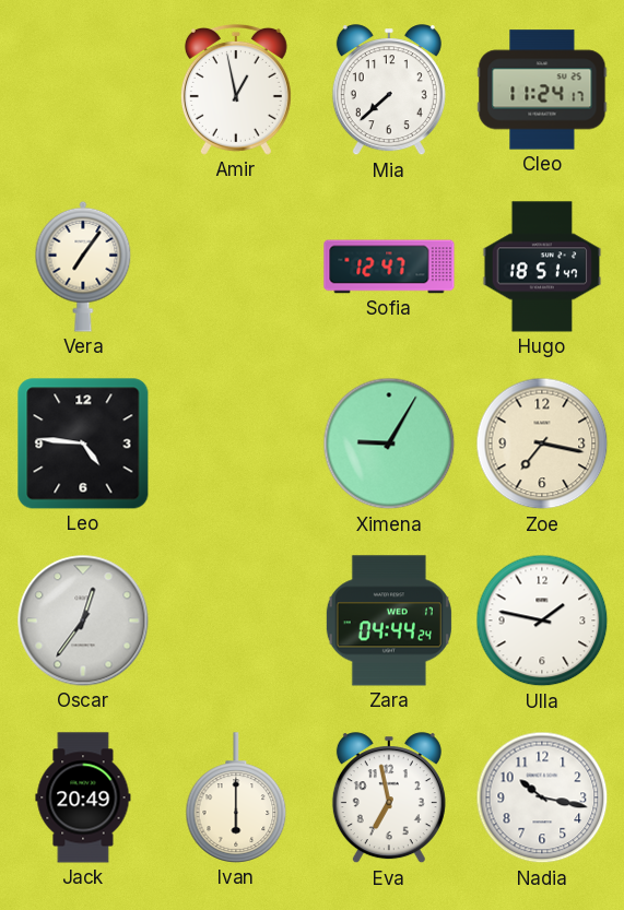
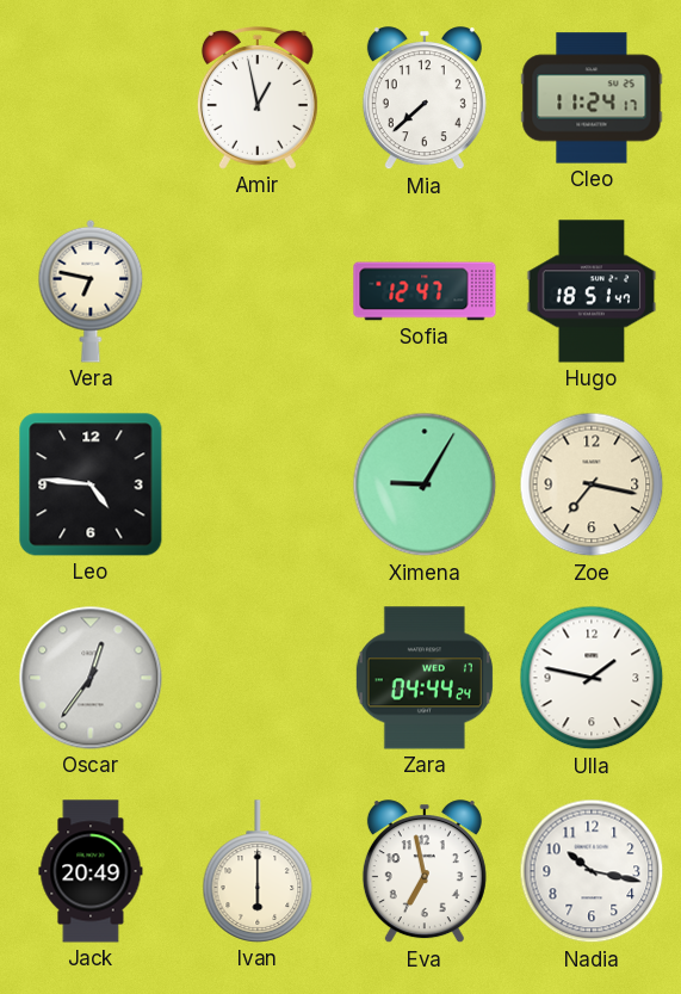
Vera: 7:06 -> 6:47 (91, 291)
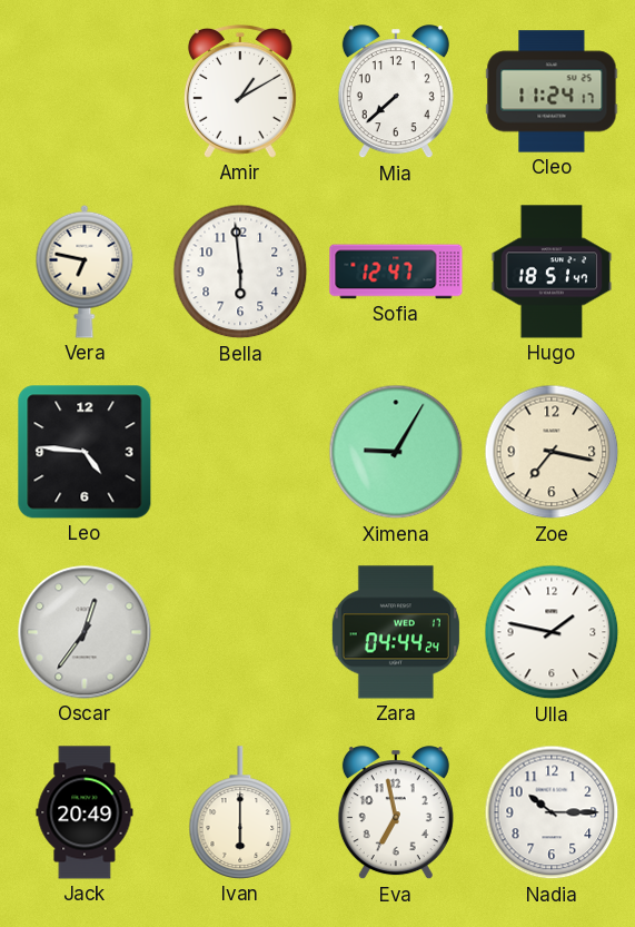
Amir: 12:58 -> 1:10 (240, 91)
Bella: none -> 5:59 (240, 272)
Nadia: 10:17 -> 10:15 (552, 812)
